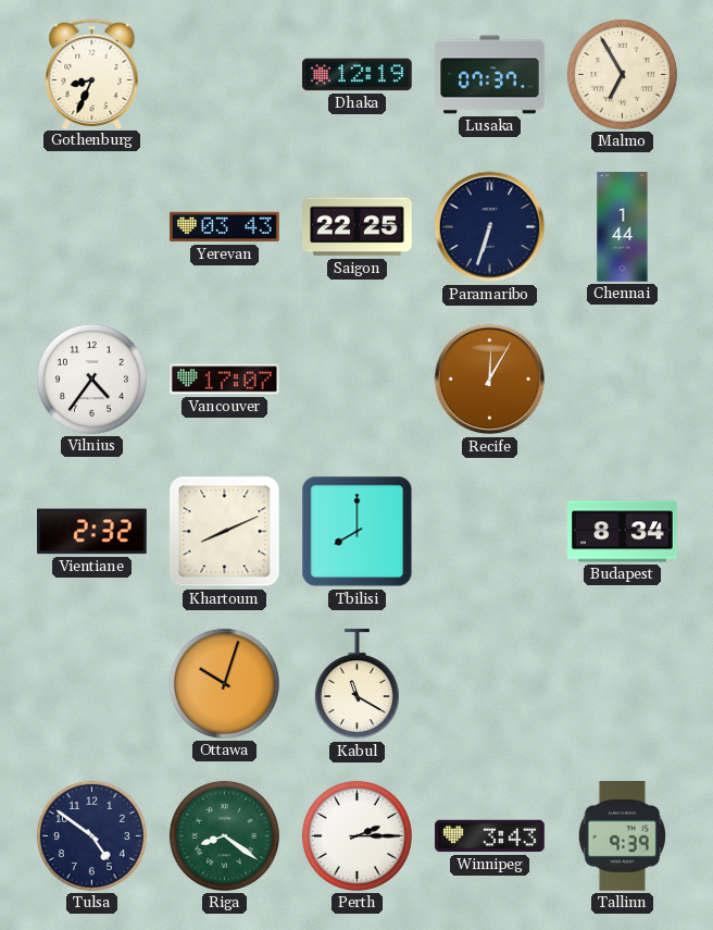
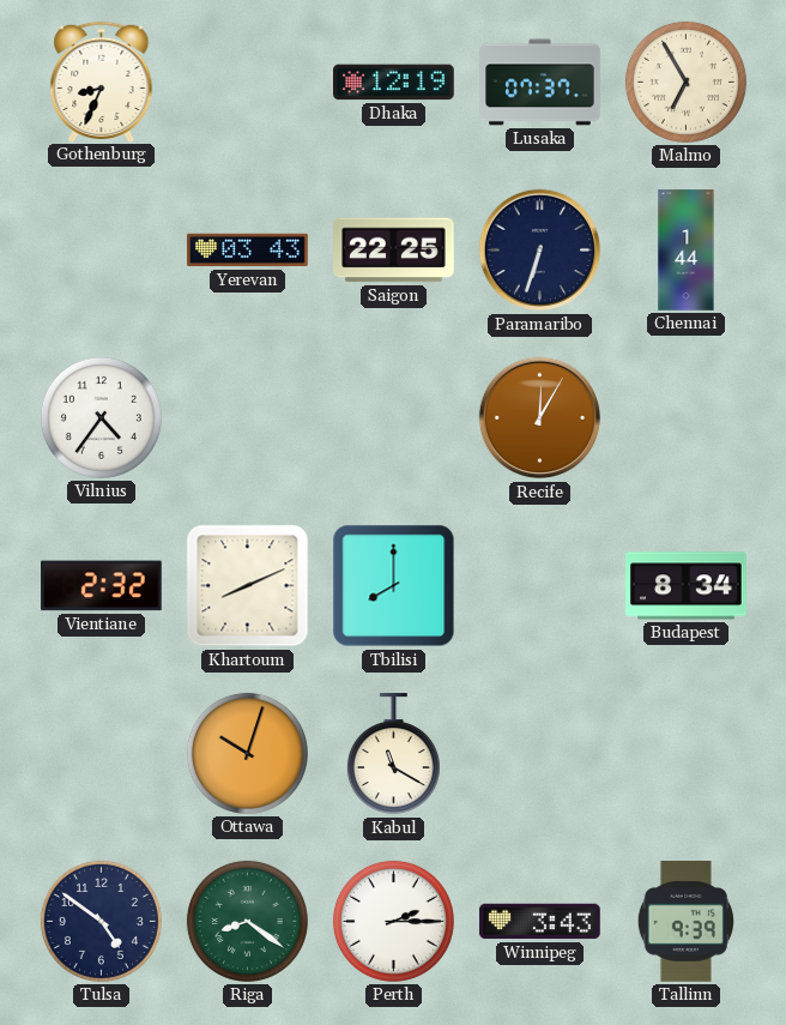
Vancouver: 17:07 -> none (225, 380)
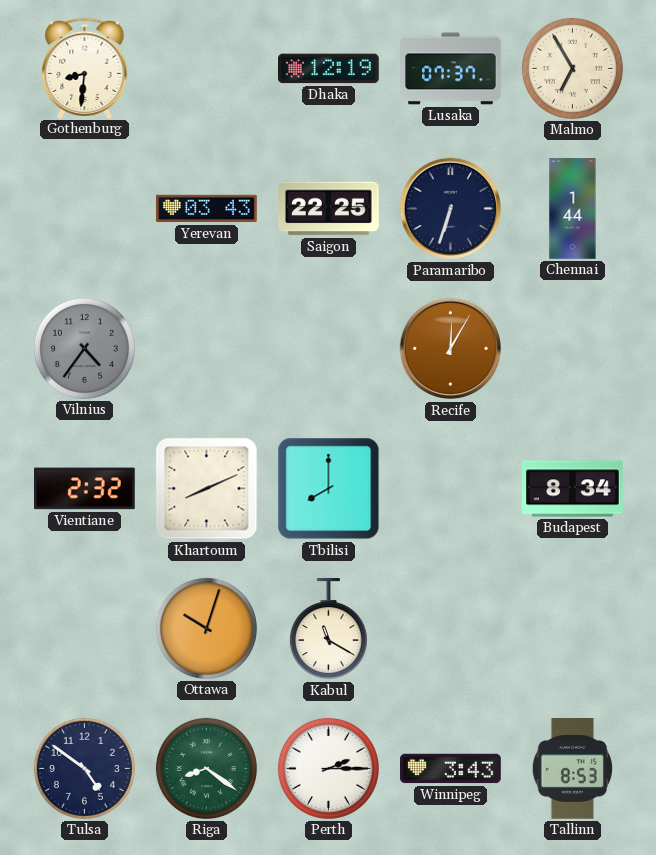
Gothenburg: 8:34 -> 8:31 (85, 68)
Vilnius dial: white -> grey (84, 348)
Tallinn: 9:39 -> 8:53 (572, 769)
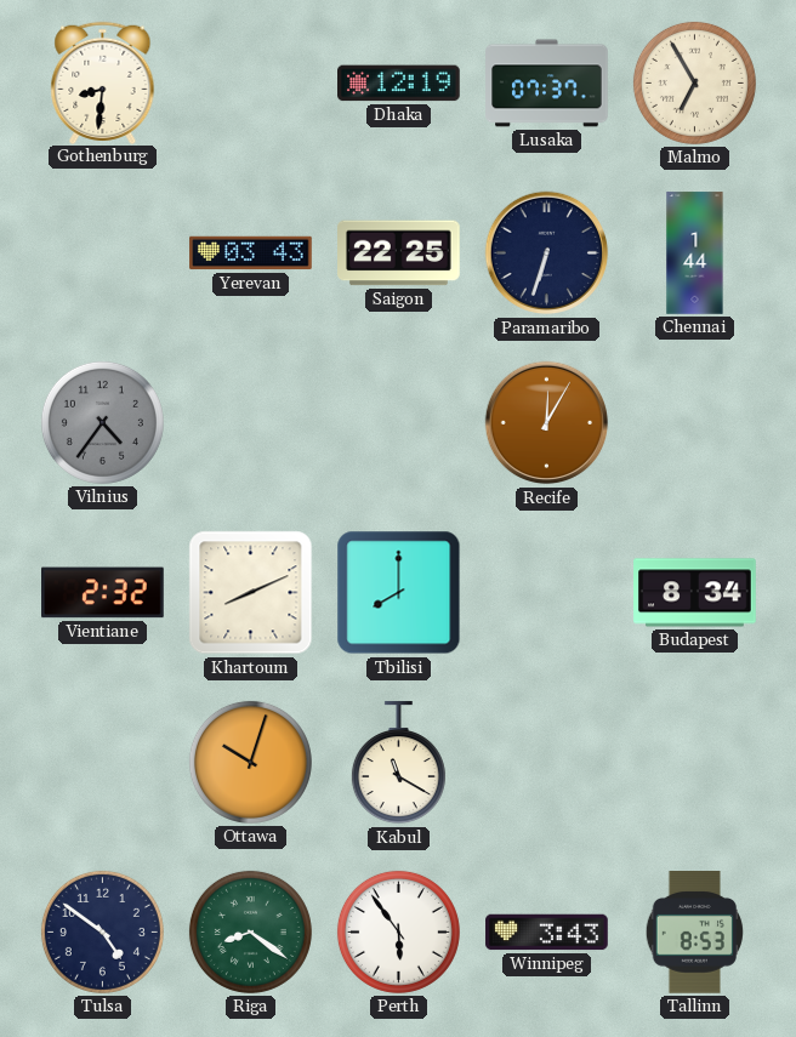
Perth: 2:15 -> 5:54 (398, 931)
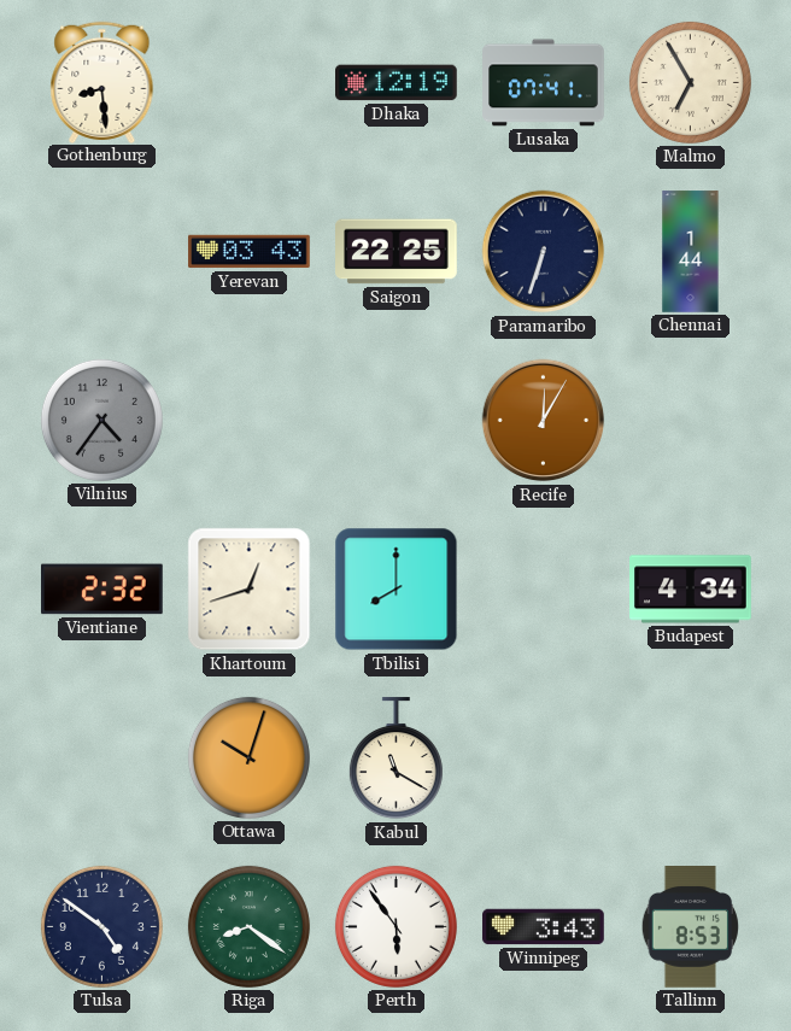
Gothenburg: 8:31 -> 8:29 (102, 82)
Lusaka: 07:37 -> 07:41 (544, 83)
Khartoum: 8:11 -> 12:42 (250, 590)
Budapest: 8:34 -> 4:34 (691, 590)
